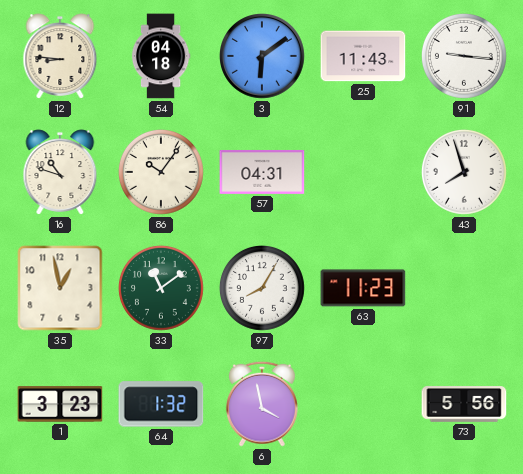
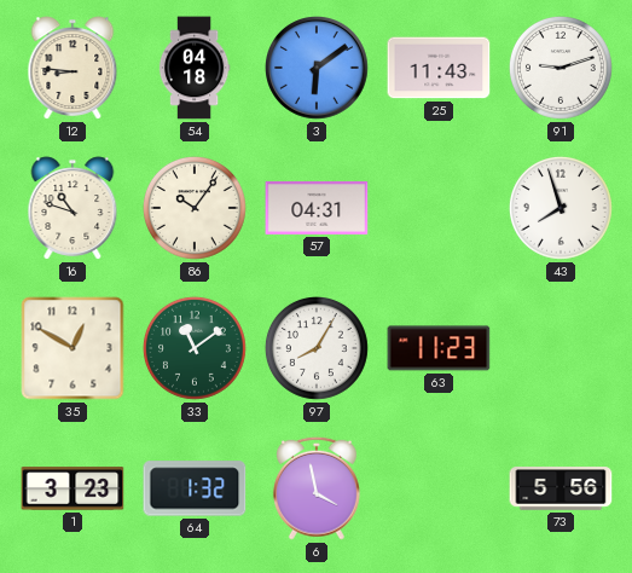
91: 9:16 -> 9:12 (561, 68)
35: 12:58 -> 12:50 (73, 348)
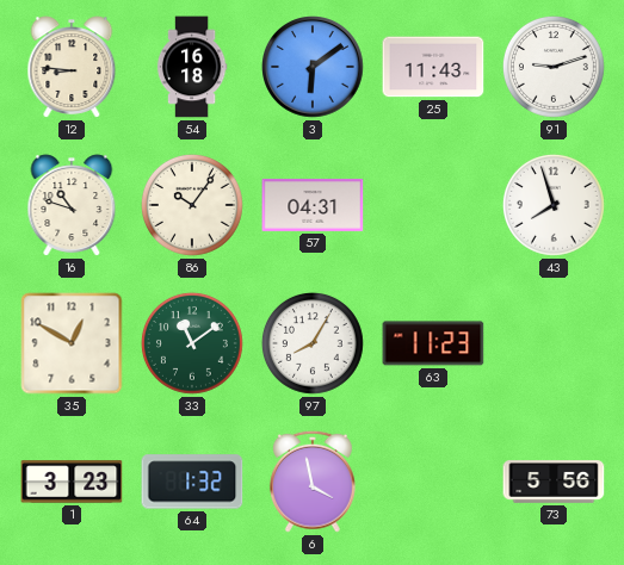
54: 04:18 -> 16:18 (192, 67)
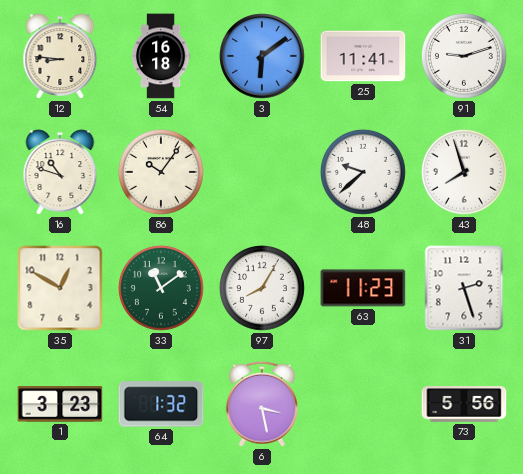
25: 11:43 -> 11:41 (363, 56)
57: 04:31 -> none (313, 205)
48: none -> 9:38 (363, 172)
31: none -> 2:27 (464, 288)
6: 3:58 -> 3:28 (262, 404)
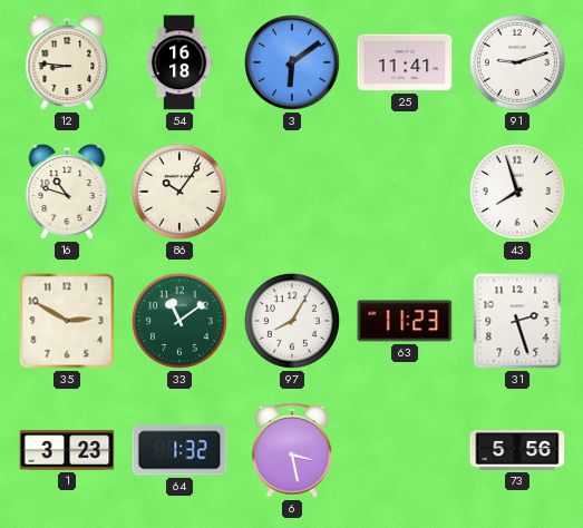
48: 9:38 -> none (363, 172)
35: 12:50 -> 2:50 (67, 321)
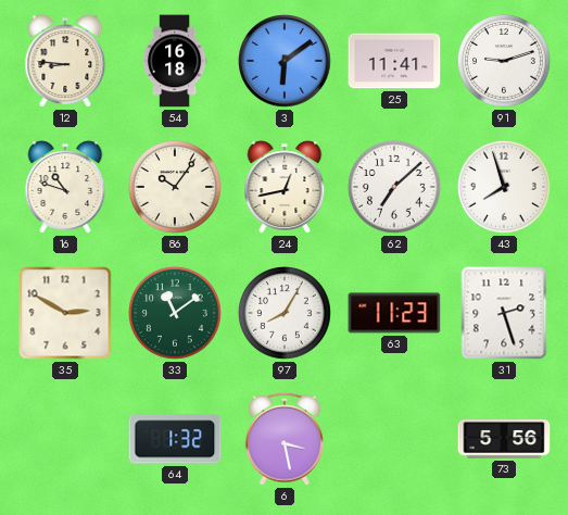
24: none -> 12:43 (285, 187)
62: none -> 7:08 (394, 187)
1: 3:23 -> none (67, 450)
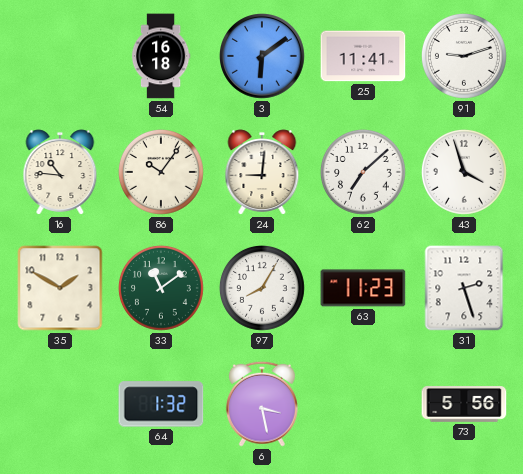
12: 8:46 -> none (65, 61)
16: 10:48 -> 10:46 (60, 172)
24: 12:43 -> 9:01 (262, 172)
43: 7:57 -> 3:57 (464, 172)
35: 2:50 -> 1:50 (60, 288)
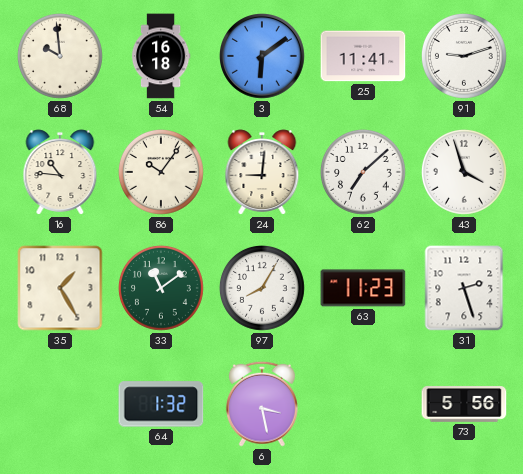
68: none -> 9:59 (60, 56)
35: 1:50 -> 1:25 (60, 288)
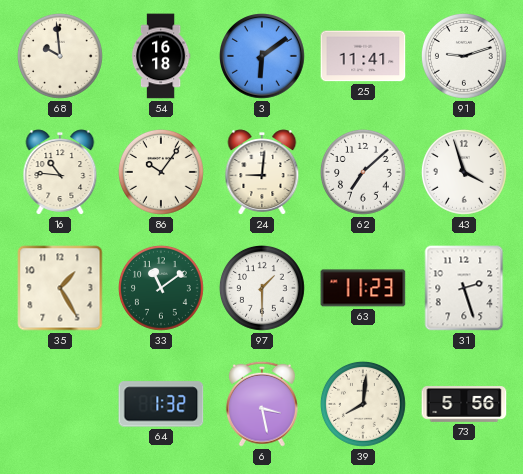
97: 8:05 -> 1:30 (262, 288)
39: none -> 8:01 (363, 404)
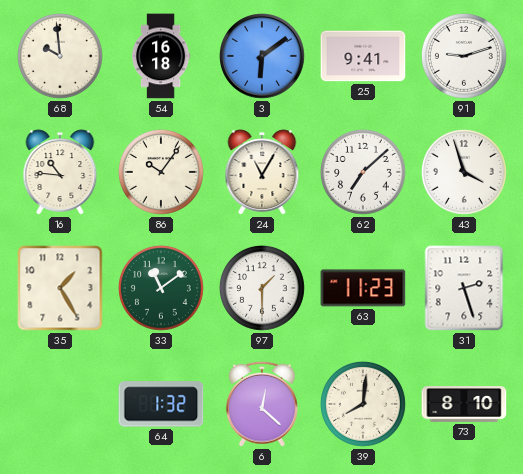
25: 11:41 -> 9:41 (363, 56)
24: 9:01 -> 11:05 (262, 172)
6: 3:28 -> 12:22 (262, 404)
73: 5:56 -> 8:10 (464, 404)
